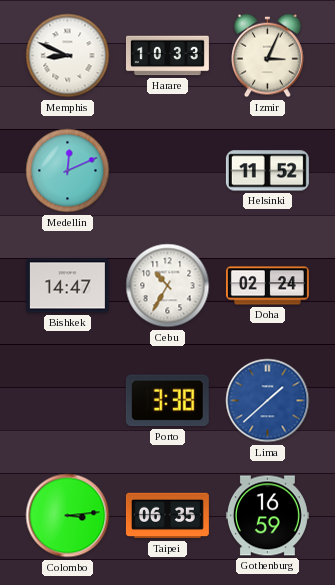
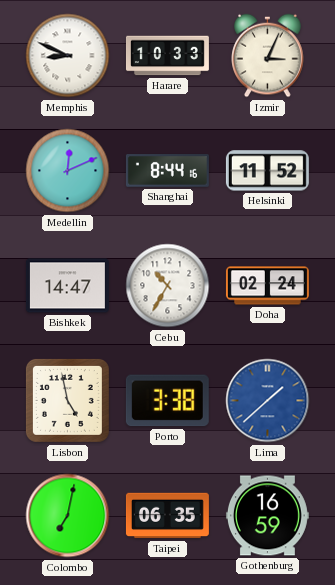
Shanghai: none -> 8:44 (167, 171)
Lisbon: none -> 4:58 (67, 400)
Colombo: 3:14 -> 7:02 (68, 516)
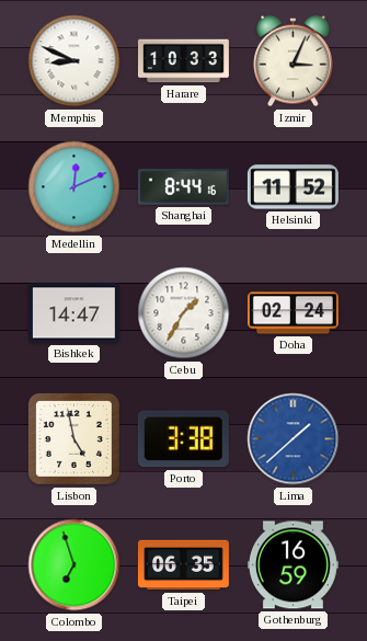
Cebu: 10:35 -> 1:35 (184, 313)
Colombo: 7:02 -> 6:57 (74, 565)
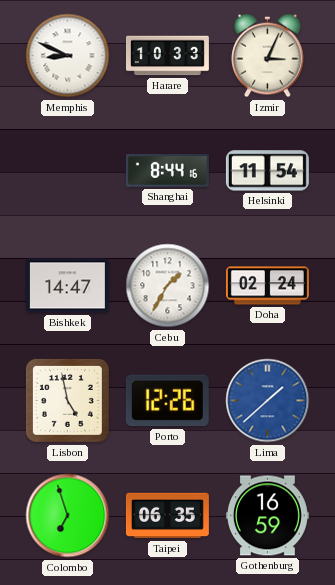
Medellin: 12:11 -> none (74, 187)
Helsinki: 11:52 -> 11:54 (267, 171)
Porto: 3:38 -> 12:26 (167, 401)
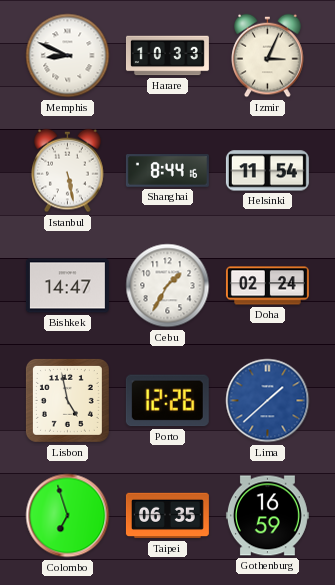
Istanbul: none -> 5:28 (68, 171)
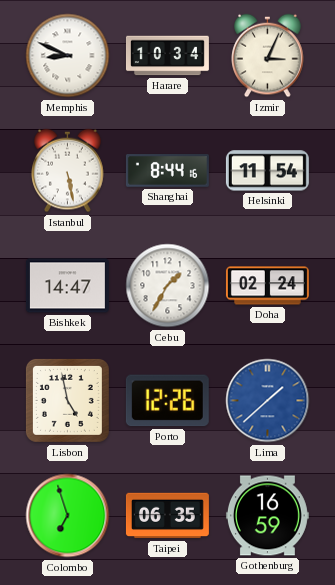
Harare: 10:33 -> 10:34 (167, 56)
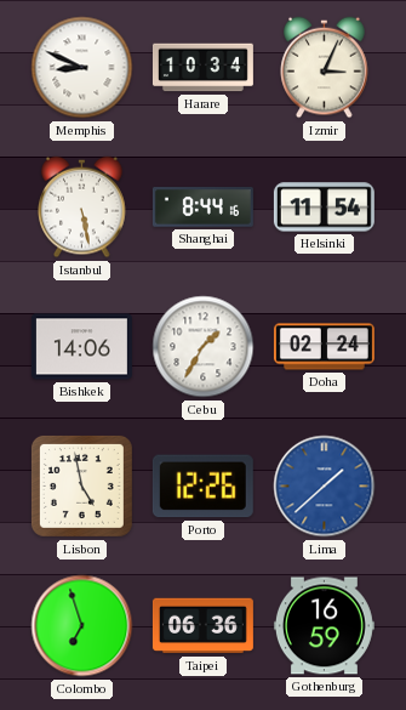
Bishkek: 14:47 -> 14:06 (81, 347)
Taipei: 06:35 -> 06:36 (202, 626)
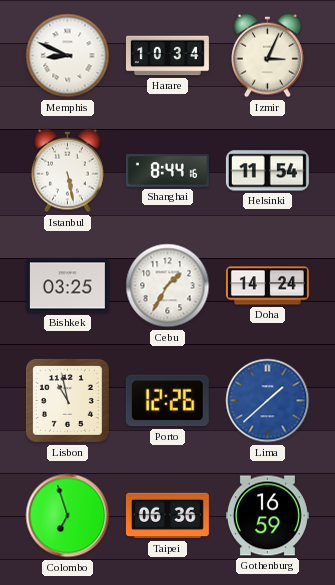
Bishkek: 14:06 -> 03:25 (67, 286)
Doha: 02:24 -> 14:24 (267, 286)
Lisbon: 4:58 -> 10:58 (67, 400)
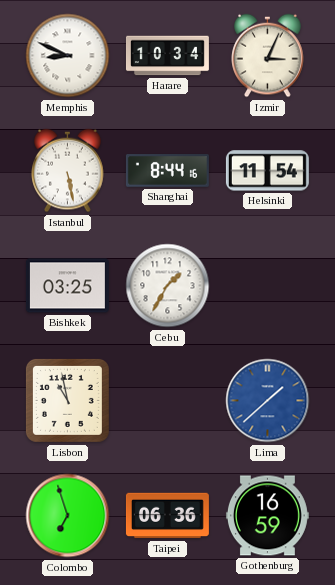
Doha: 14:24 -> none (267, 286)
Porto: 12:26 -> none (167, 401)
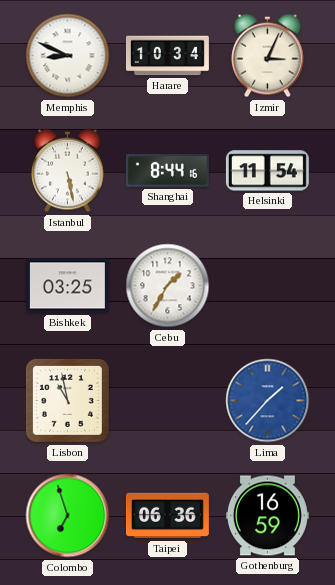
Lima: 1:38 -> 1:37 (268, 401)
